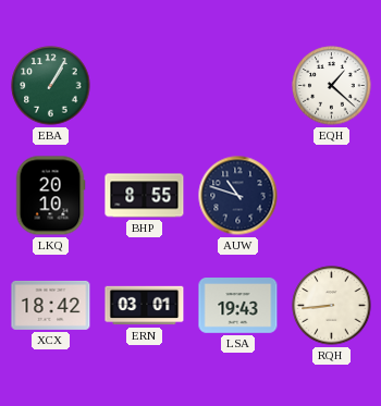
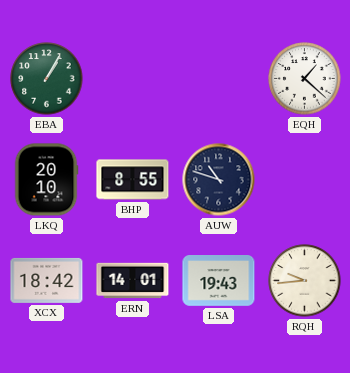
ERN: 03:01 -> 14:01 (133, 281)
RQH: 8:44 -> 9:44 (305, 281)
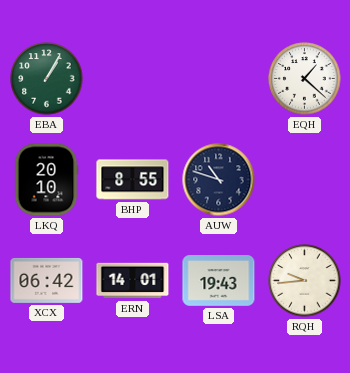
XCX: 18:42 -> 06:42 (47, 280)
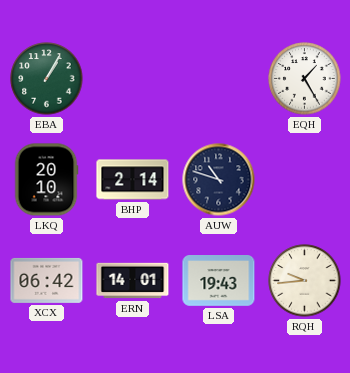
EQH: 1:22 -> 1:25 (305, 79)
BHP: 8:55 -> 2:14 (133, 180)
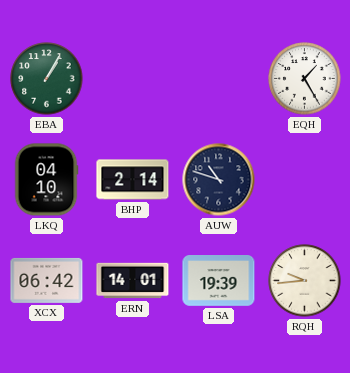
LKQ: 20:10 -> 04:10 (46, 180)
LSA: 19:43 -> 19:39 (219, 281)
